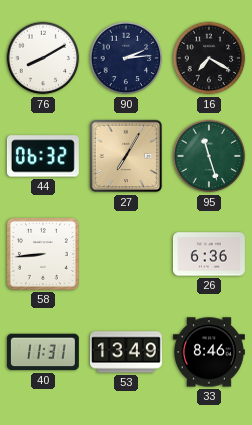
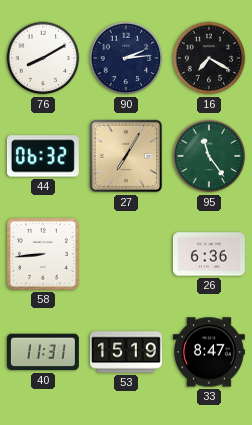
95: 11:27 -> 11:24 (209, 156)
53: 13:49 -> 15:19 (126, 352)
33: 8:46 -> 8:47 (209, 352)
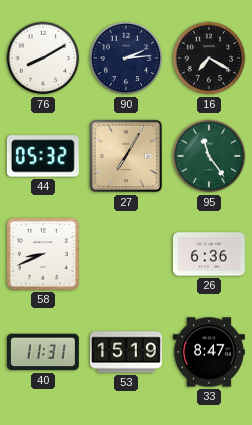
44: 06:32 -> 05:32 (43, 156)
58: 8:44 -> 8:41 (43, 254)
